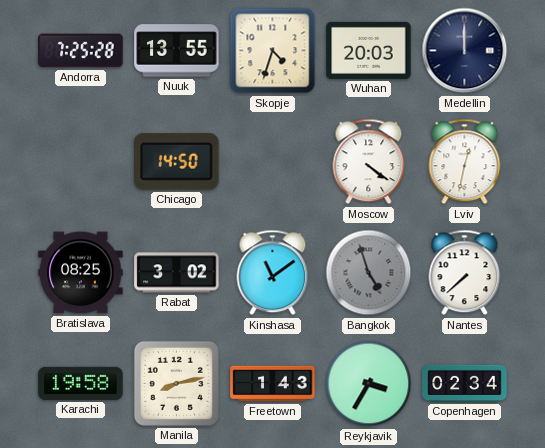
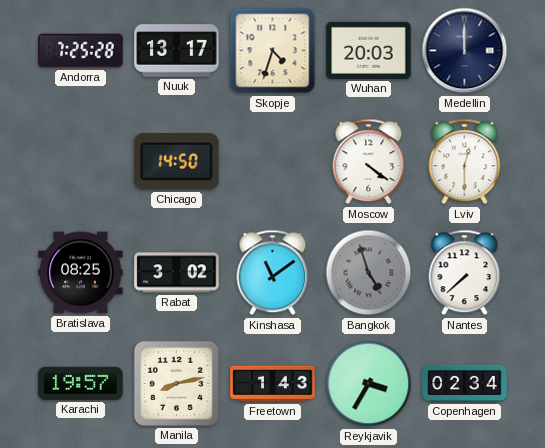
Nuuk: 13:55 -> 13:17 (177, 51)
Lviv: 12:32 -> 12:30 (465, 162)
Karachi: 19:58 -> 19:57 (81, 383)
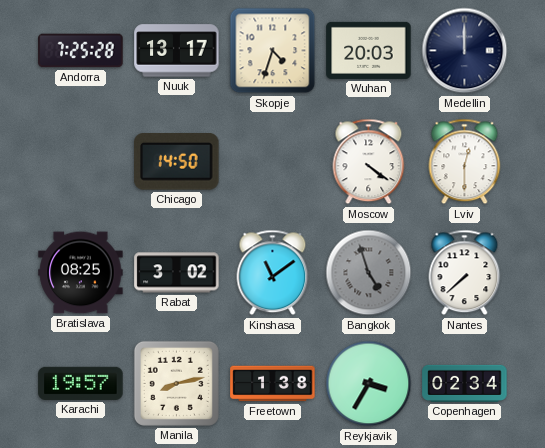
Freetown: 1:43 -> 1:38 (273, 384)
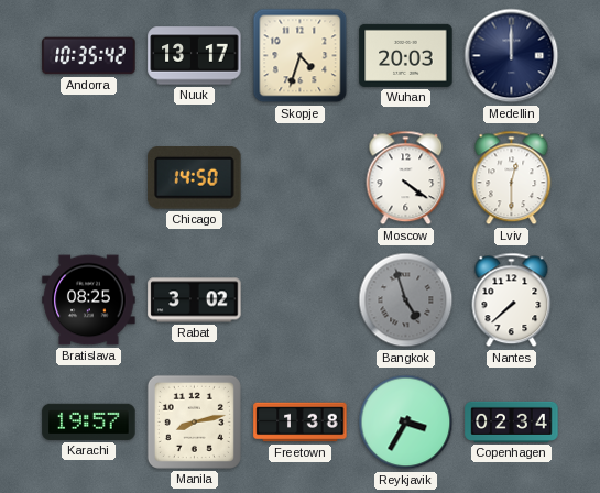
Andorra: 7:25 -> 10:35 (89, 56)
Kinshasa: 11:09 -> none (273, 273)
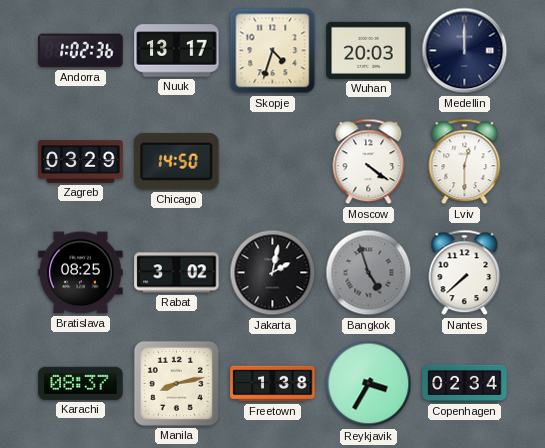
Andorra: 10:35 -> 1:02 (81, 51)
Zagreb: none -> 03:29 (81, 162)
Jakarta: none -> 2:02 (273, 273)
Karachi: 19:57 -> 08:37 (81, 383)
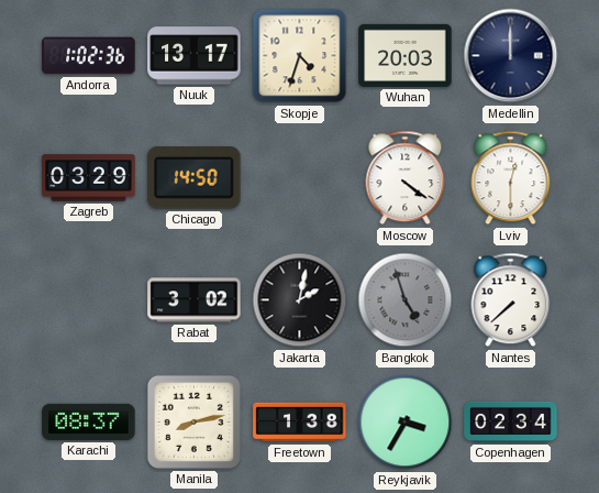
Bratislava: 08:25 -> none (81, 273)
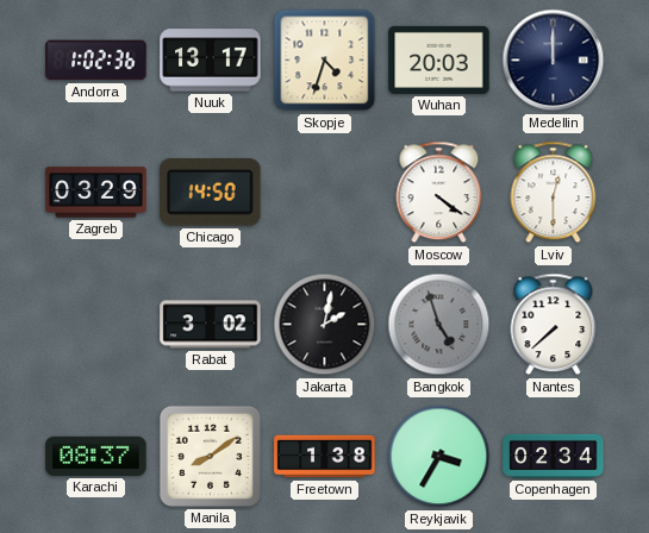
Manila: 8:13 -> 8:09 (210, 456)
